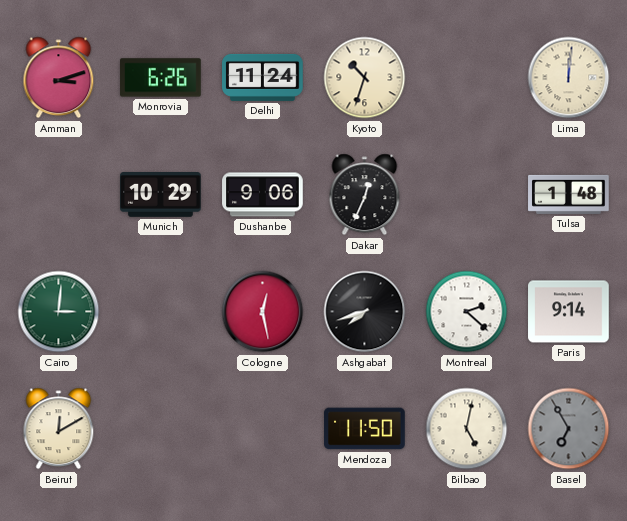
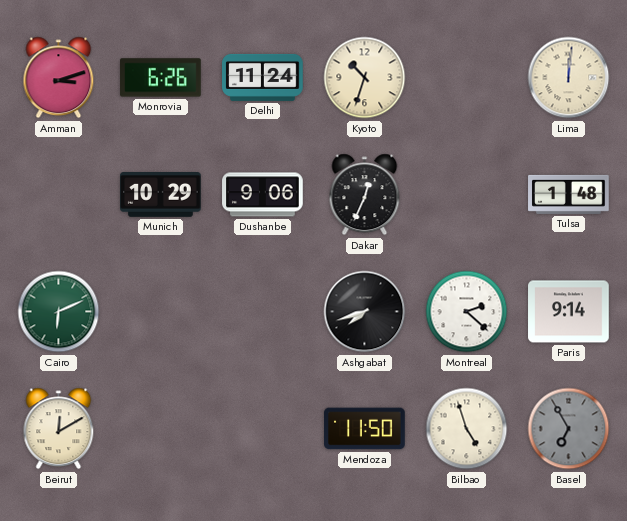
Cairo: 3:01 -> 6:11 (59, 312)
Cologne: 12:28 -> none (263, 312)
Bilbao: 5:02 -> 4:57 (467, 429)
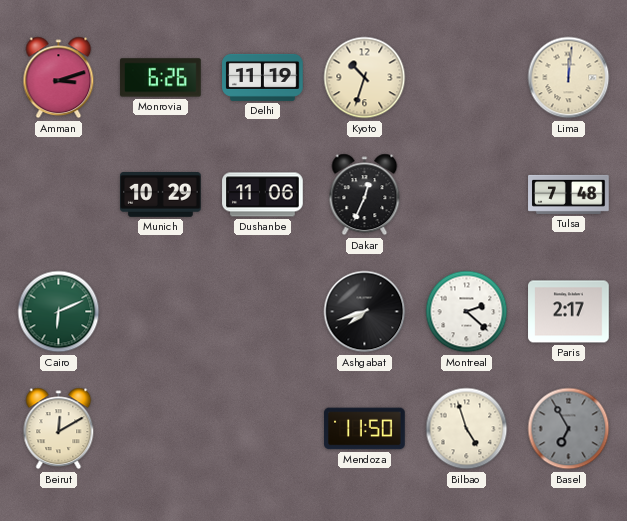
Delhi: 11:24 -> 11:19 (263, 77)
Dushanbe: 9:06 -> 11:06 (263, 195)
Tulsa: 1:48 -> 7:48 (569, 194)
Paris: 9:14 -> 2:17 (569, 312)
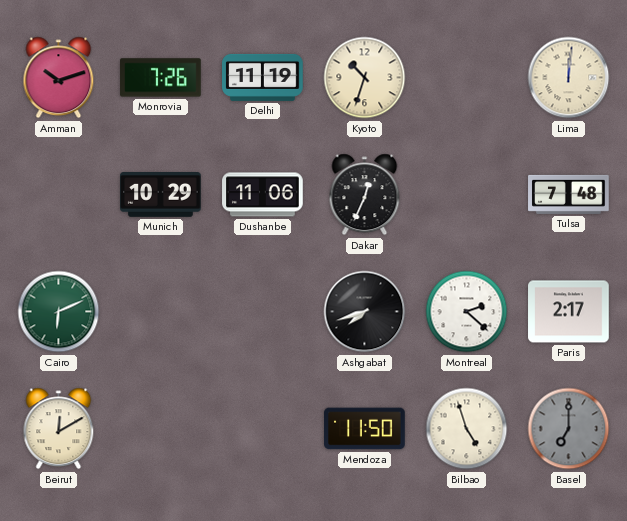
Amman: 3:12 -> 10:12 (59, 78)
Monrovia: 6:26 -> 7:26 (161, 78)
Basel: 6:55 -> 7:00 (569, 429)
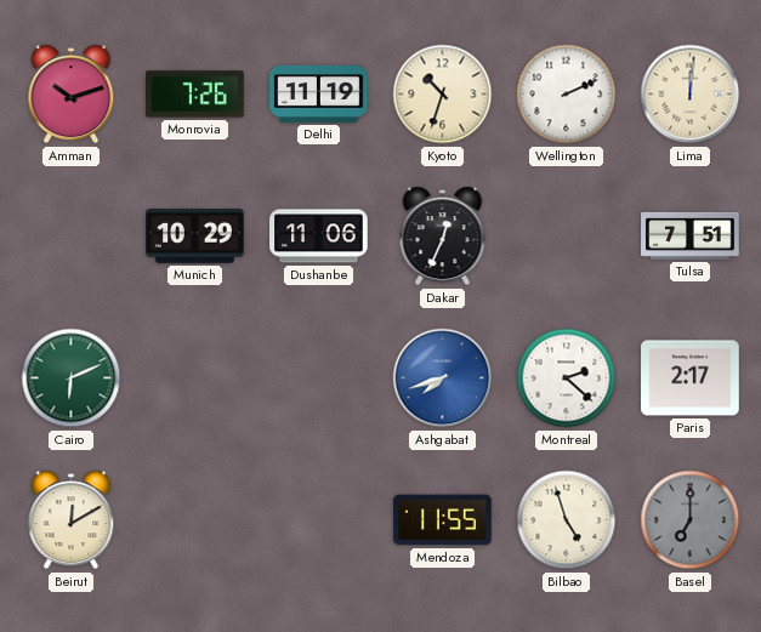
Wellington: none -> 2:11 (567, 95)
Tulsa: 7:48 -> 7:51 (691, 235)
Ashgabat dial: black -> blue (443, 378)
Mendoza: 11:50 -> 11:55 (443, 520)
